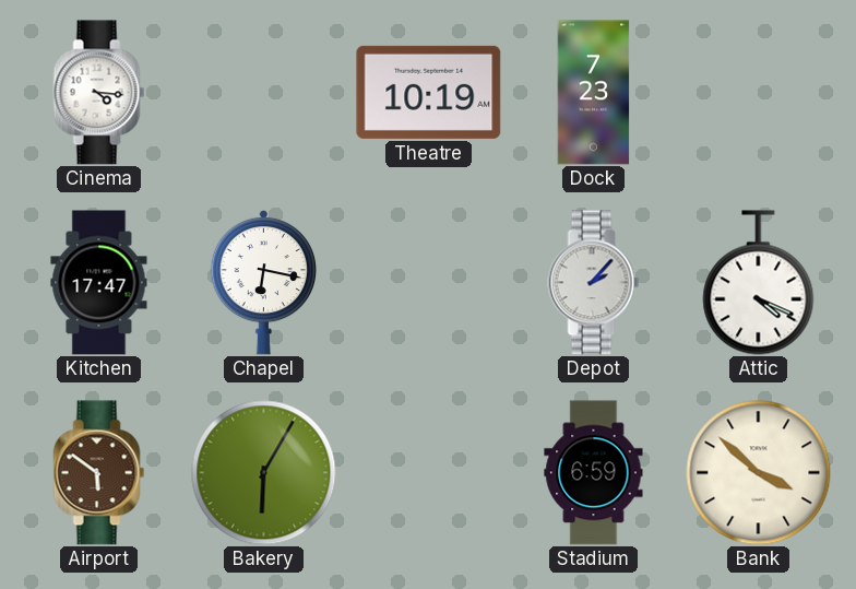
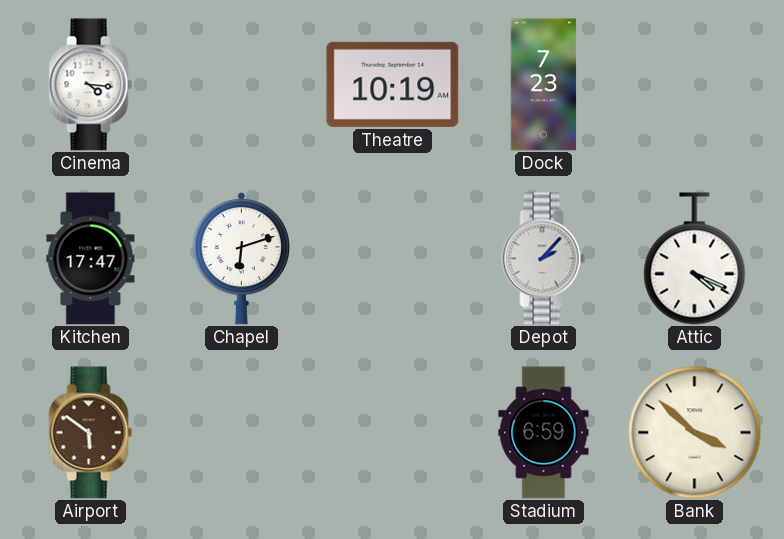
Chapel: 6:17 -> 6:12 (241, 258)
Bakery: 6:05 -> none (264, 473)
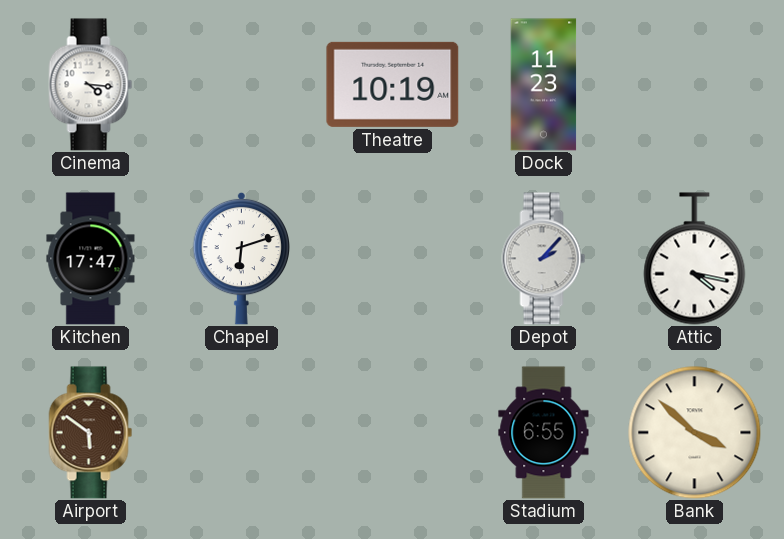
Dock: 7:23 -> 11:23 (544, 85)
Attic: 4:19 -> 4:17 (695, 259)
Stadium: 6:59 -> 6:55 (544, 433)
